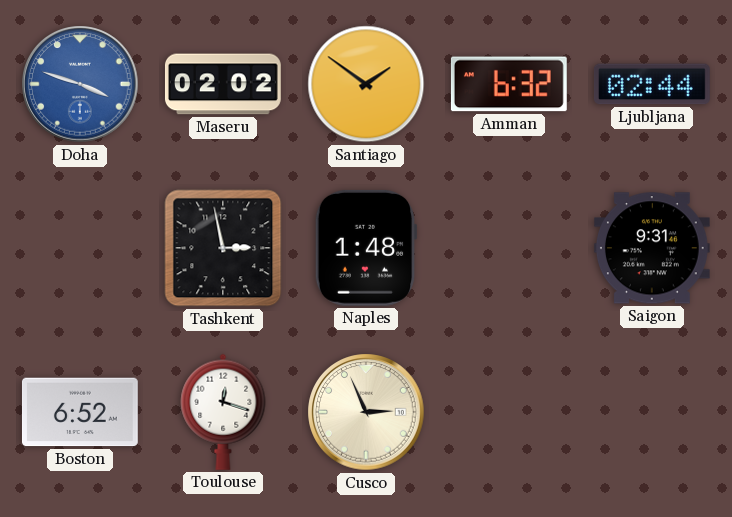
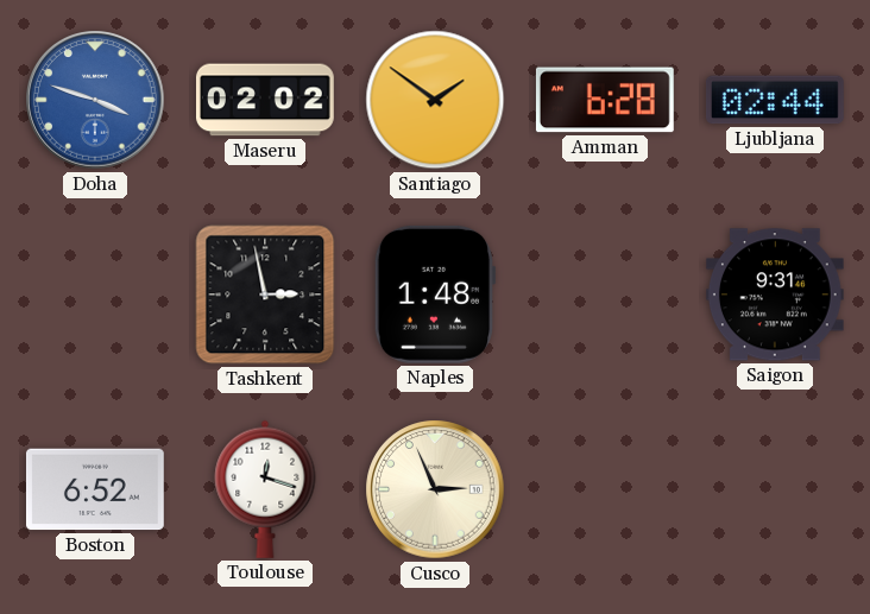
Amman: 6:32 -> 6:28 (605, 100)
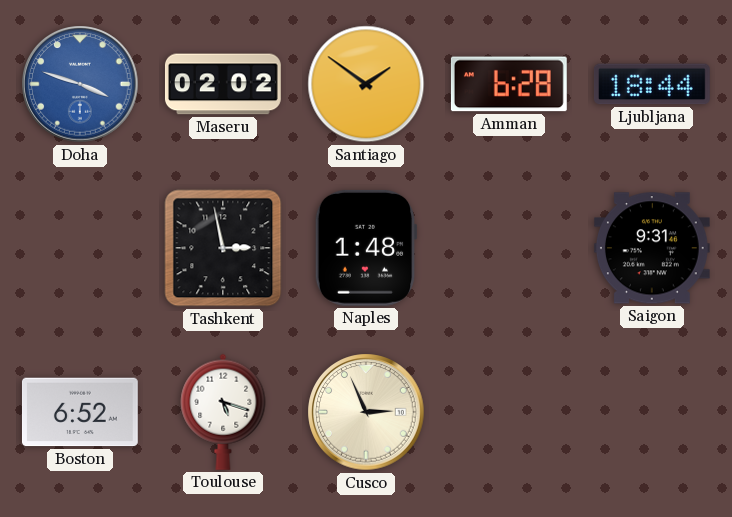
Ljubljana: 02:44 -> 18:44 (652, 84)
Toulouse: 12:18 -> 5:18 (223, 412)
